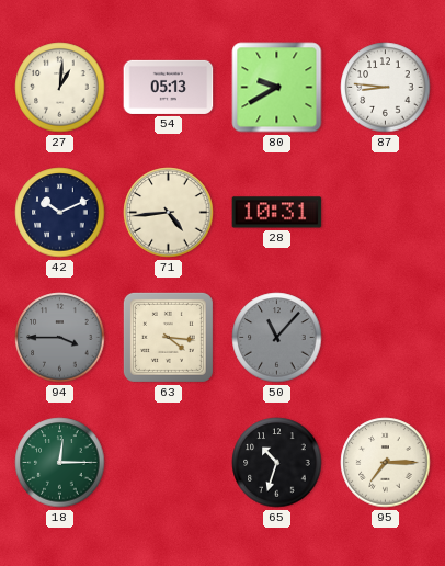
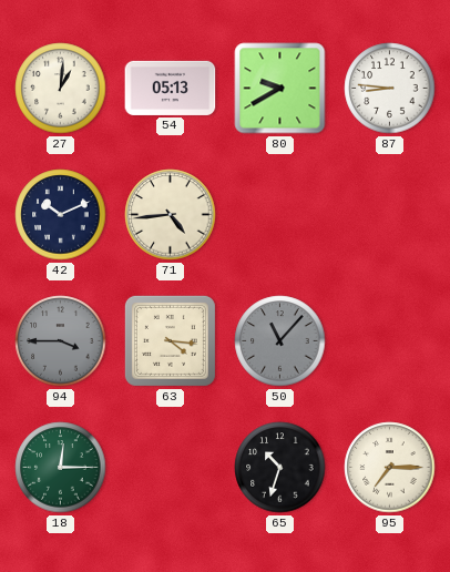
28: 10:31 -> none (277, 213)
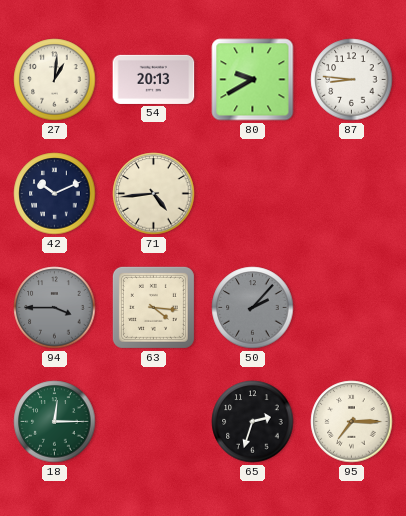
54: 05:13 -> 20:13 (154, 79)
50: 11:07 -> 2:07 (253, 308)
65: 10:33 -> 2:33 (253, 422)
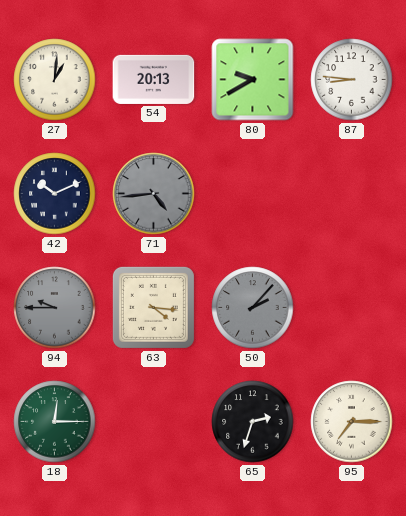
71 dial: cream -> grey (154, 194)
94: 3:45 -> 9:45 (55, 308)
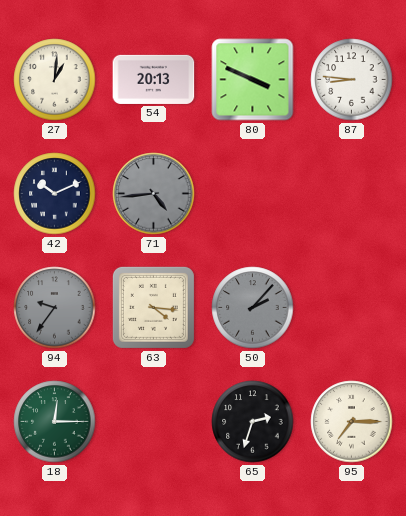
80: 9:40 -> 3:49 (253, 80)
94: 9:45 -> 9:36 (55, 308)
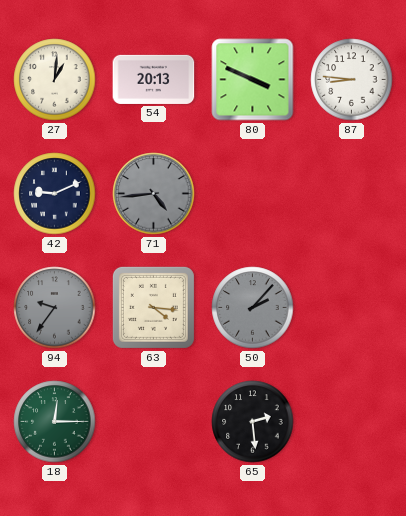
42: 10:11 -> 9:11 (55, 194)
65: 2:33 -> 2:29 (253, 422)
95: 7:15 -> none (352, 422)
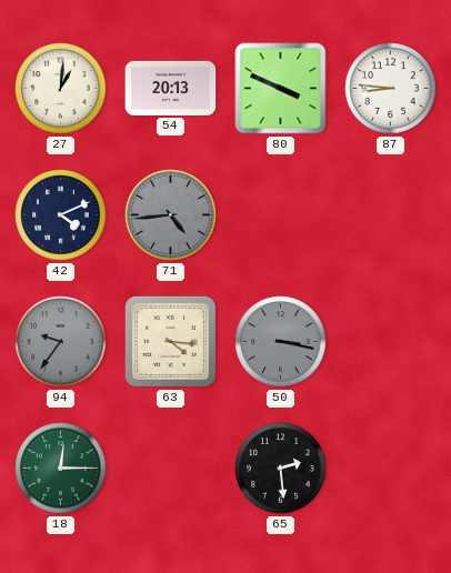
42: 9:11 -> 4:11 (61, 215)
50: 2:07 -> 3:17 (281, 342)
